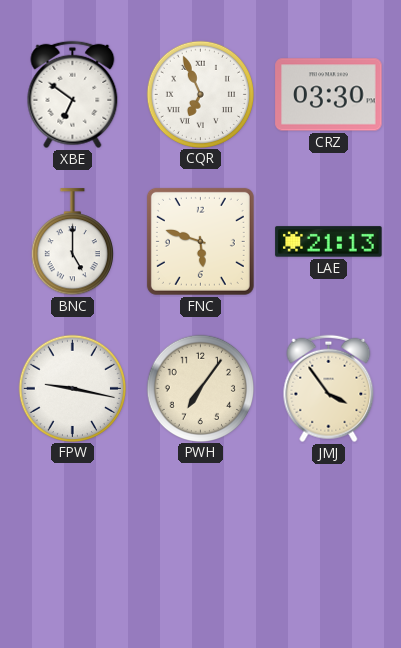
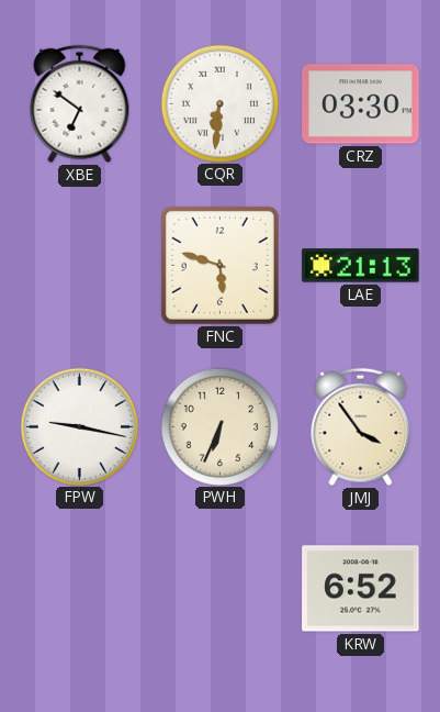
CQR: 6:56 -> 6:31 (219, 103)
BNC: 5:00 -> none (72, 242)
PWH: 7:06 -> 6:34 (219, 426)
KRW: none -> 6:52 (361, 589)
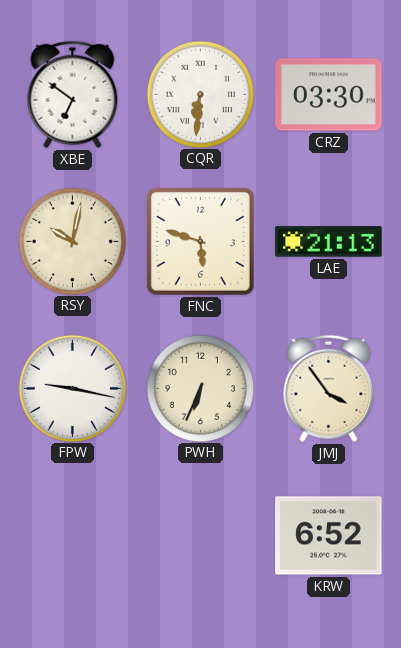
RSY: none -> 10:02 (72, 241)
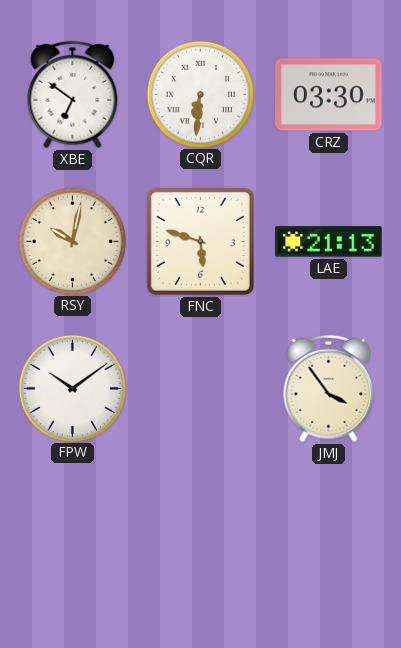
FPW: 9:17 -> 10:09 (72, 388)
PWH: 6:34 -> none (200, 388)
KRW: 6:52 -> none (329, 536)
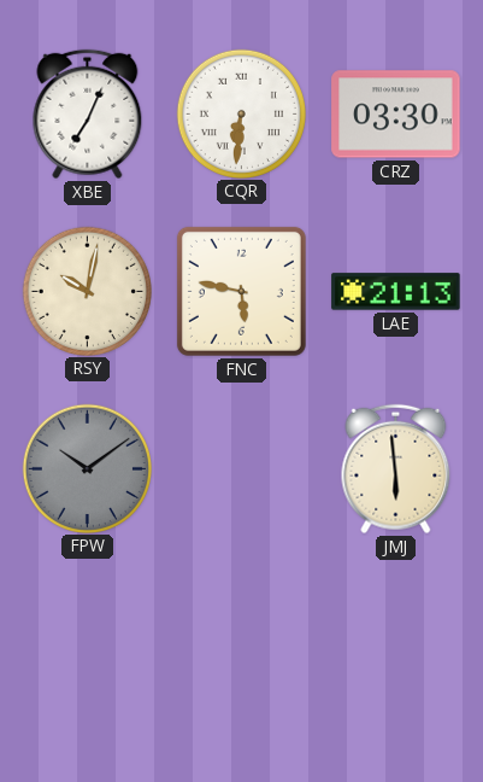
XBE: 6:51 -> 7:04 (88, 115)
FNC: 5:48 -> 5:47 (241, 291)
FPW dial: white -> grey (87, 468)
JMJ: 3:54 -> 5:59 (396, 469)
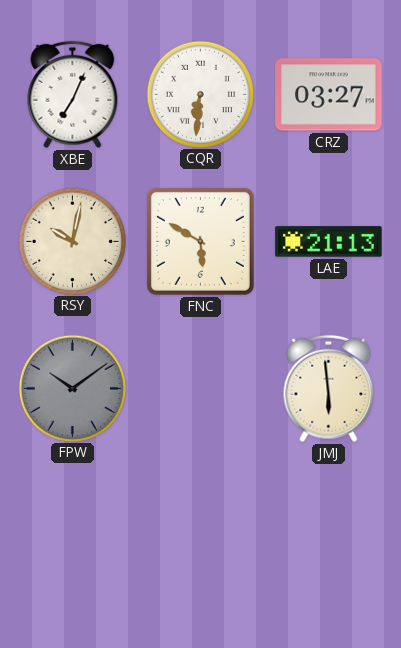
CRZ: 03:30 -> 03:27 (329, 95)
FNC: 5:47 -> 5:50 (200, 241)
